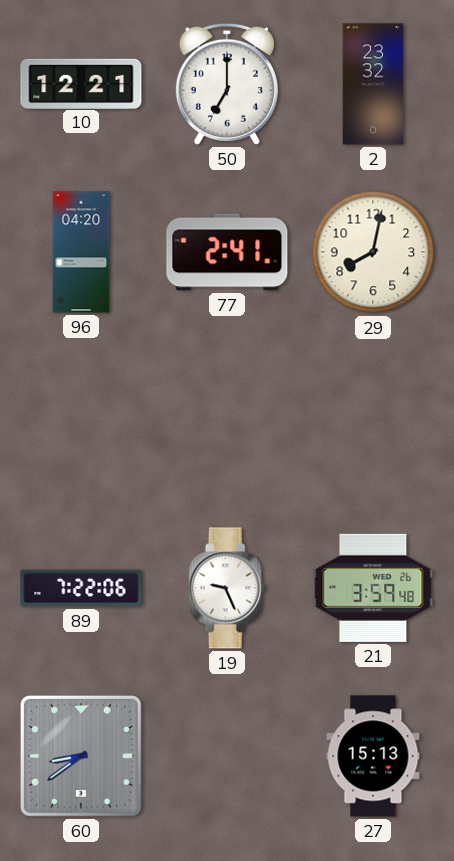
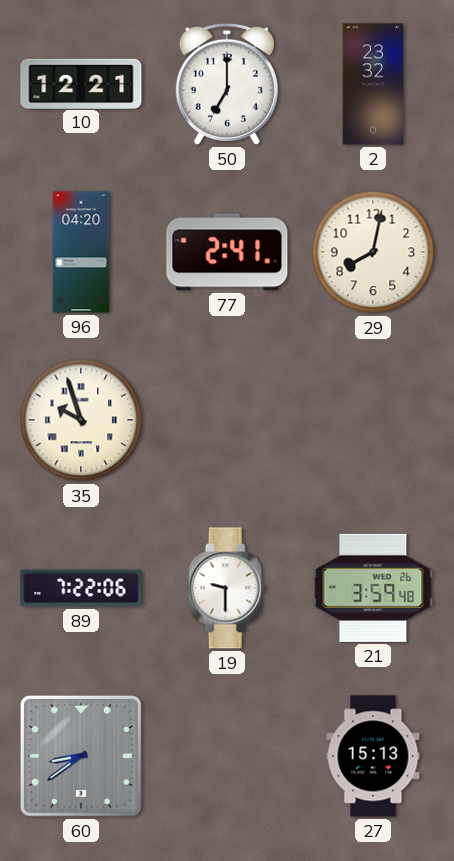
35: none -> 9:57 (81, 420)
19: 9:26 -> 9:30 (227, 588)
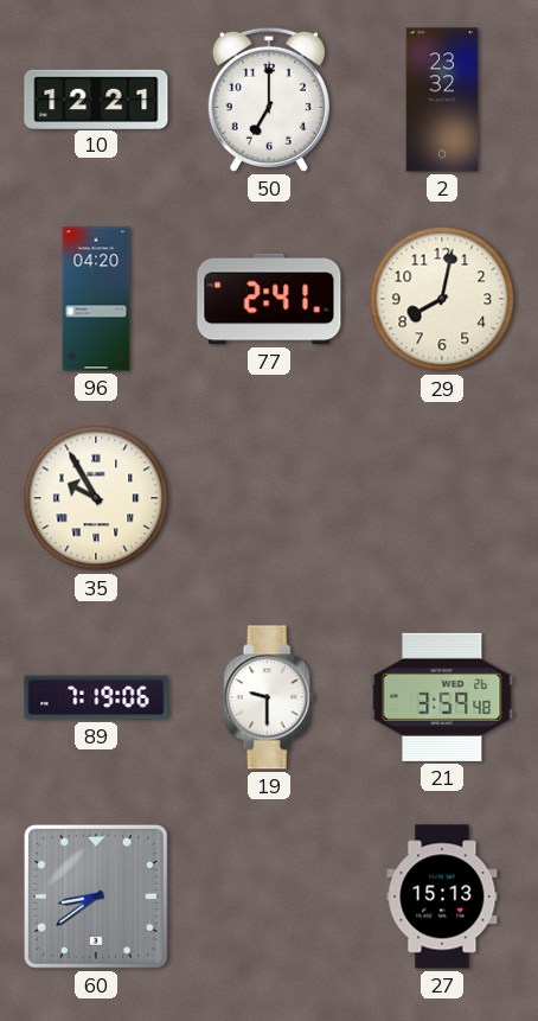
35: 9:57 -> 9:55 (96, 498)
89: 7:22 -> 7:19 (96, 697)
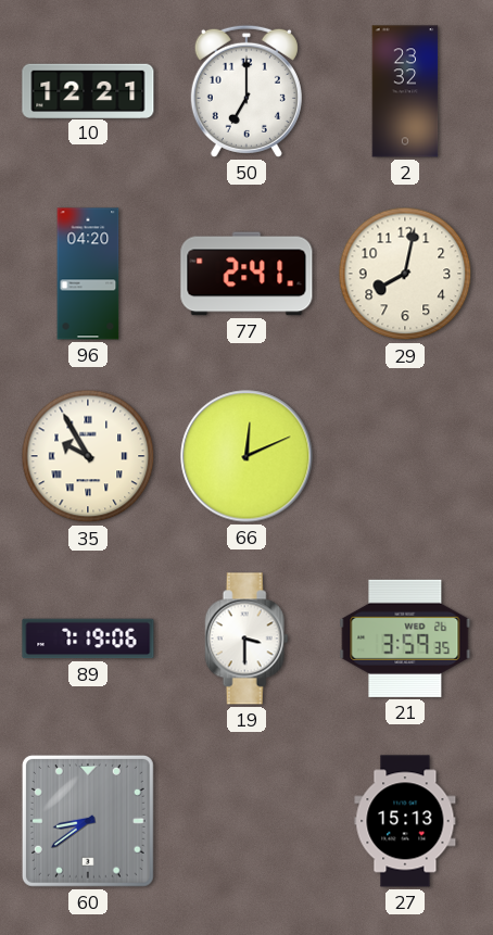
66: none -> 12:11 (246, 456)
19: 9:30 -> 3:30 (246, 639)
21: 3:59:48 -> 3:59:35 (405, 639)
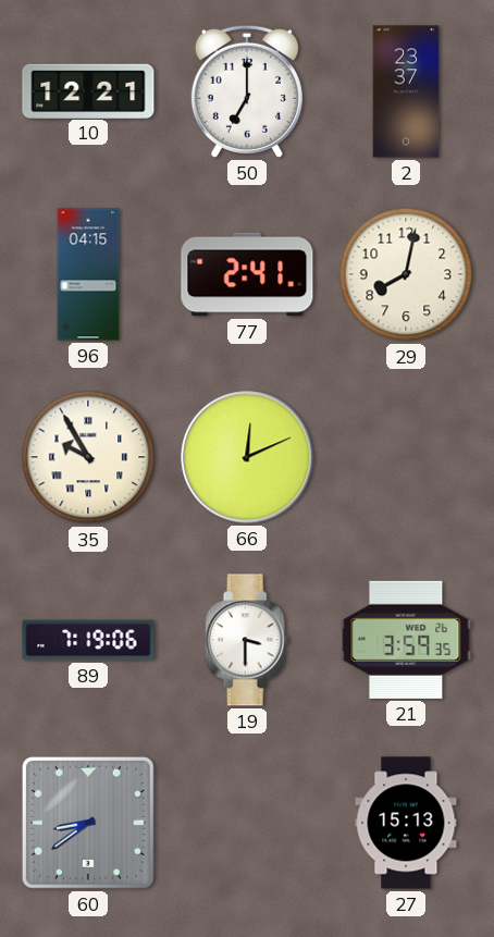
2: 23:32 -> 23:37 (406, 91)
96: 04:20 -> 04:15 (88, 274)
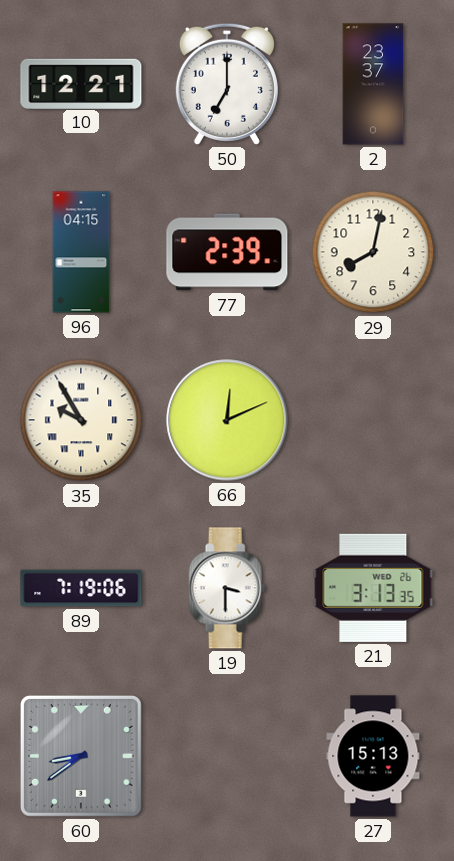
77: 2:41 -> 2:39 (227, 252)
21: 3:59 -> 3:13 (373, 588)
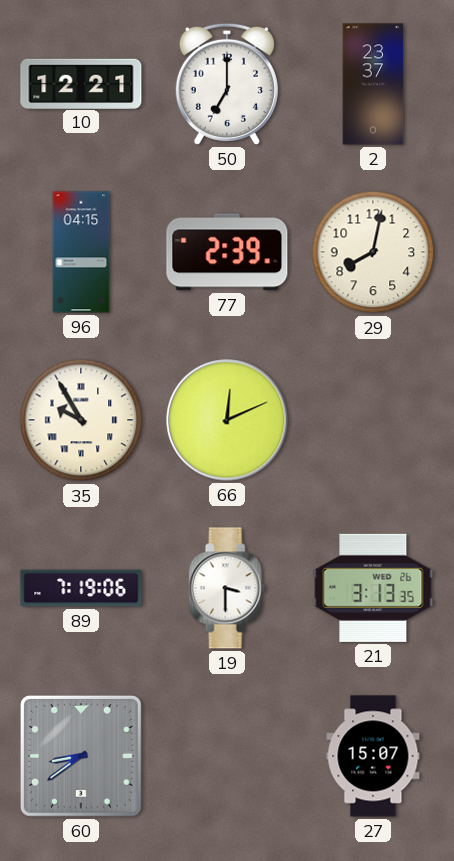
27: 15:13 -> 15:07 (373, 756)
